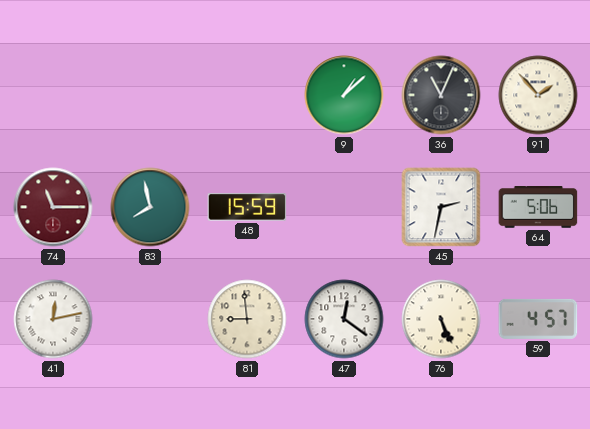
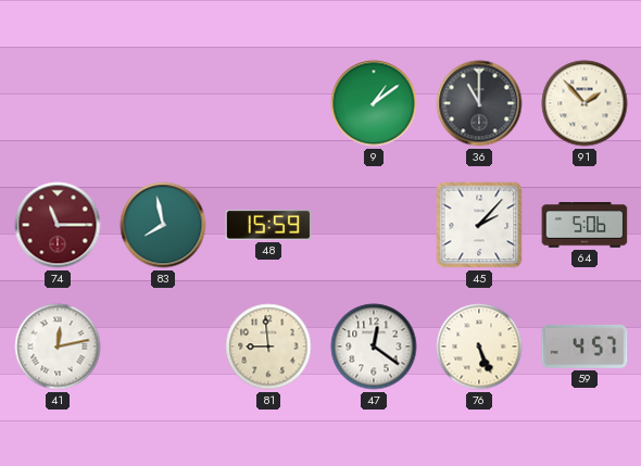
9: 1:08 -> 1:09 (374, 103)
36: 11:04 -> 11:00 (479, 103)
45: 2:32 -> 2:07 (479, 225)
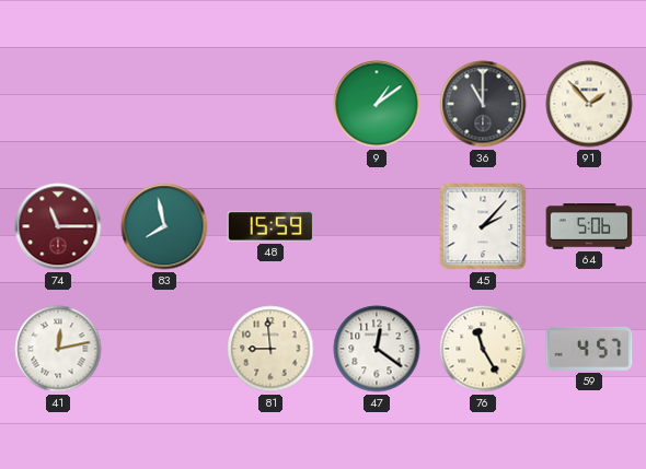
76: 5:26 -> 11:25 (483, 349)
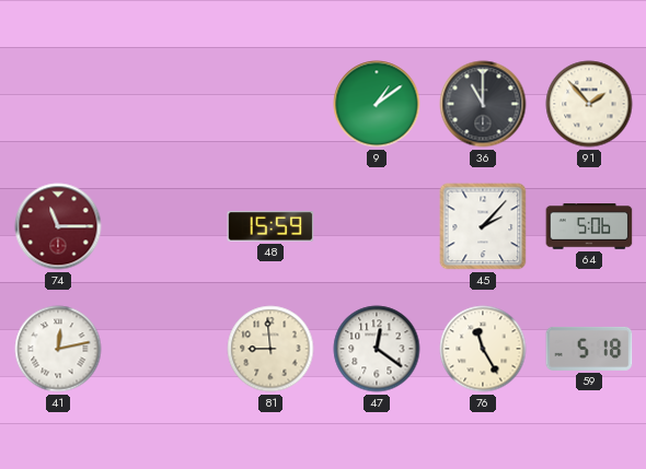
83: 7:58 -> none (164, 226)
59: 4:57 -> 5:18 (589, 349)
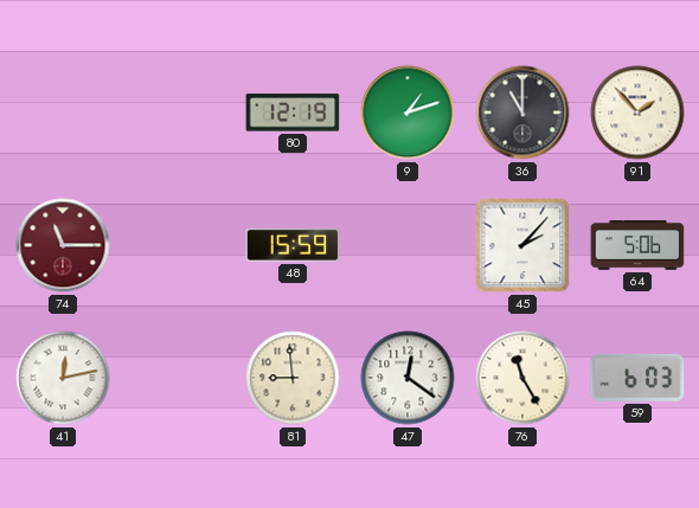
80: none -> 12:19 (293, 112)
9: 1:09 -> 1:12 (408, 112)
59: 5:18 -> 6:03 (637, 378)
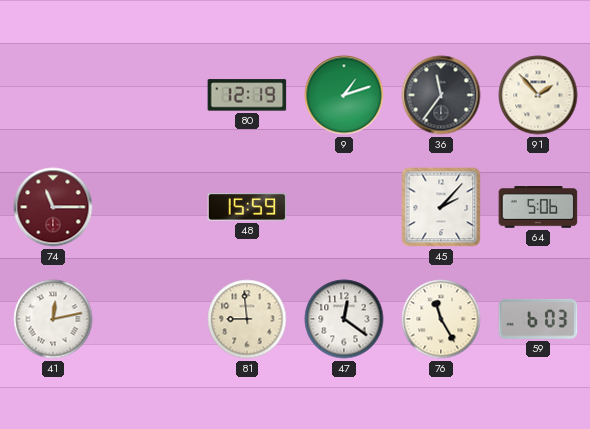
36: 11:00 -> 11:36 (441, 95)
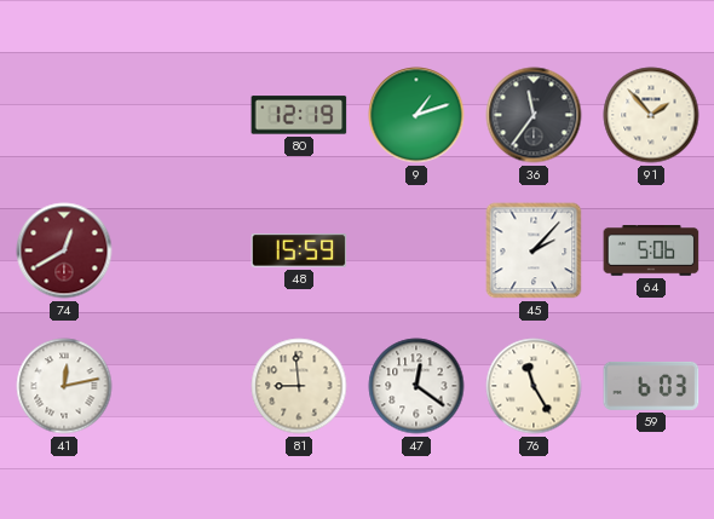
74: 11:15 -> 12:40 (64, 250)
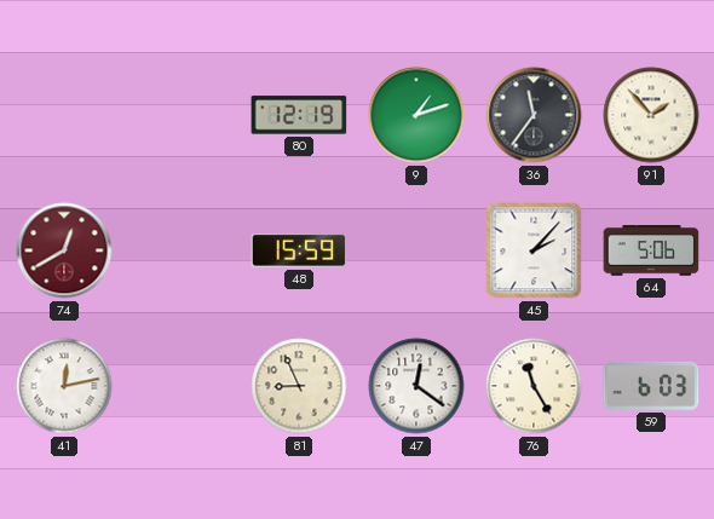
81: 8:59 -> 8:56 (299, 386)
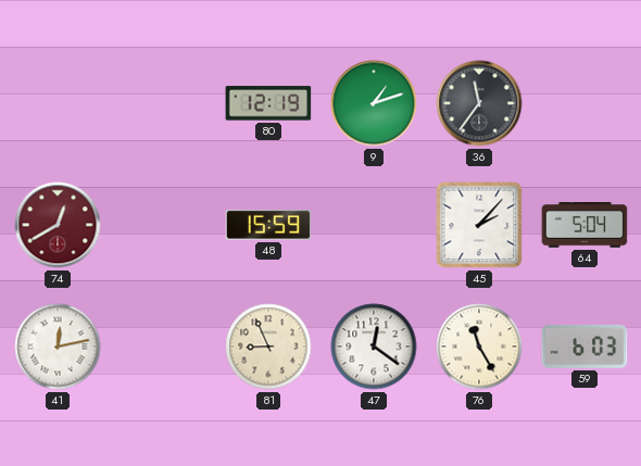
91: 1:53 -> none (651, 115)
64: 5:06 -> 5:04 (585, 225)
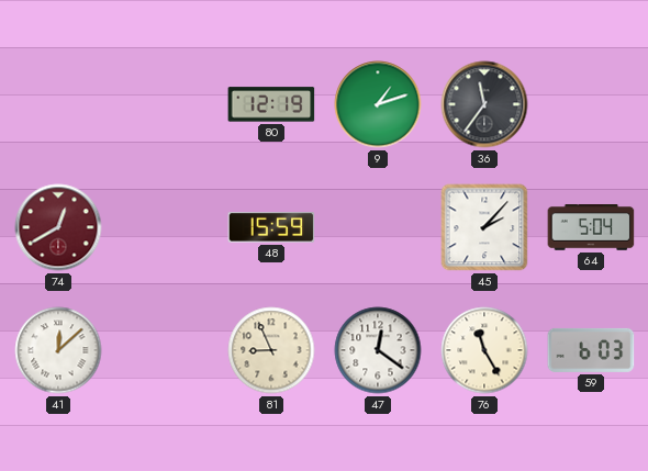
41: 12:13 -> 12:08 (58, 350)
